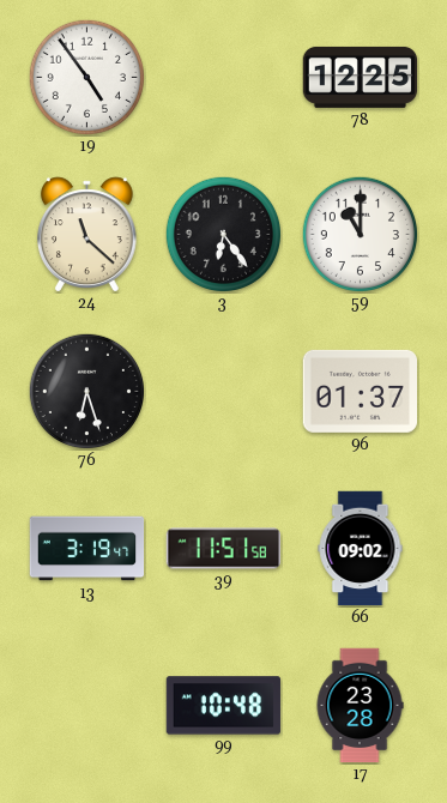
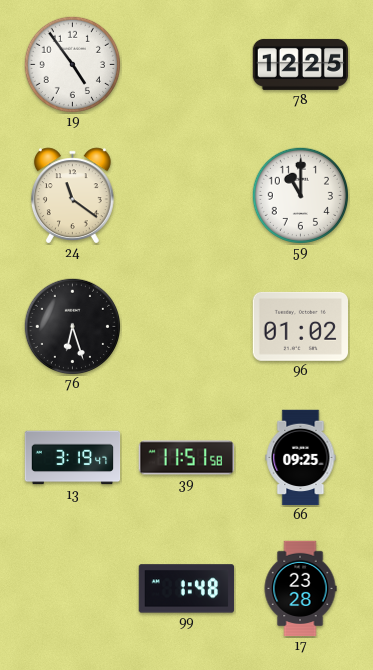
24: 11:22 -> 11:21 (72, 195)
3: 6:24 -> none (223, 234)
96: 01:37 -> 01:02 (300, 326)
66: 09:02 -> 09:25 (301, 458)
99: 10:48 -> 1:48 (187, 589)
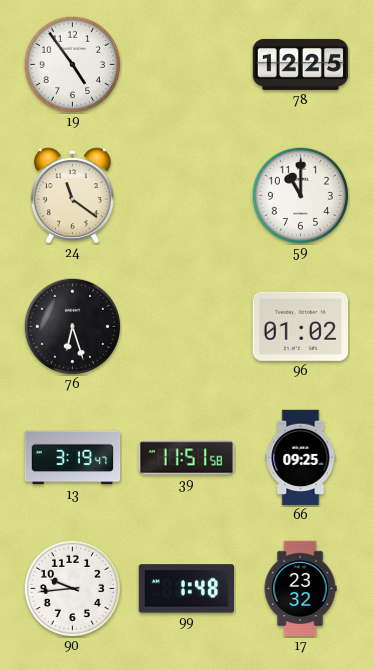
90: none -> 9:44 (72, 588)
17: 23:28 -> 23:32 (300, 589)
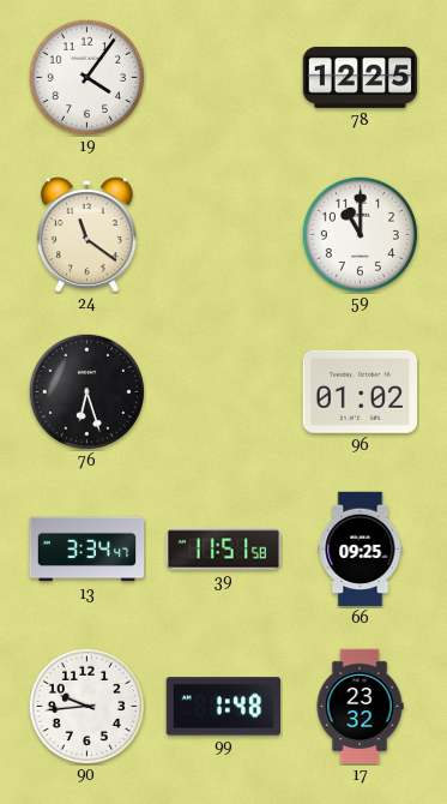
19: 4:54 -> 4:06 (86, 77)
13: 3:19 -> 3:34 (87, 550)
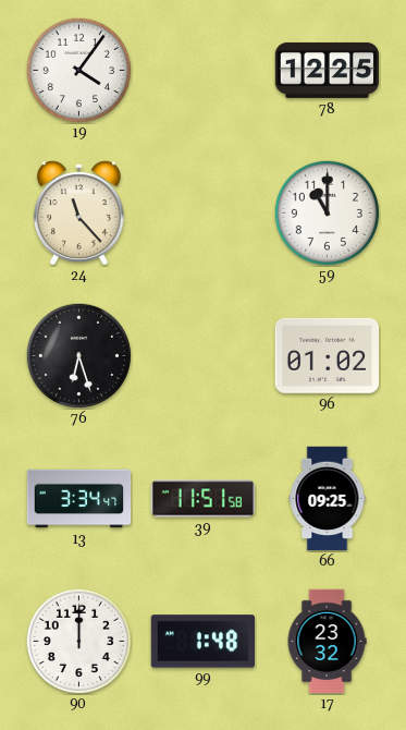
24: 11:21 -> 11:23 (78, 212)
90: 9:44 -> 12:00 (78, 641)
